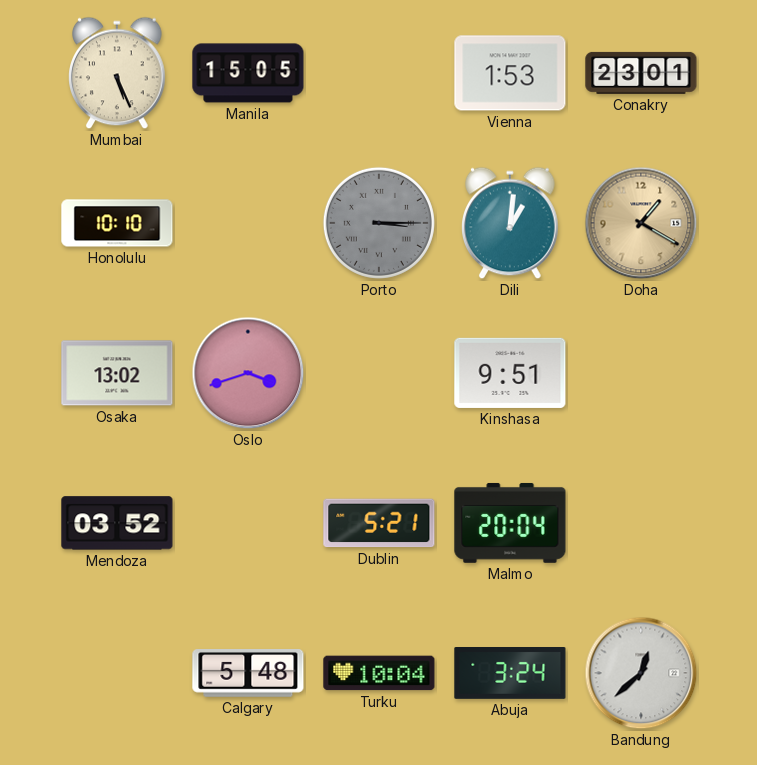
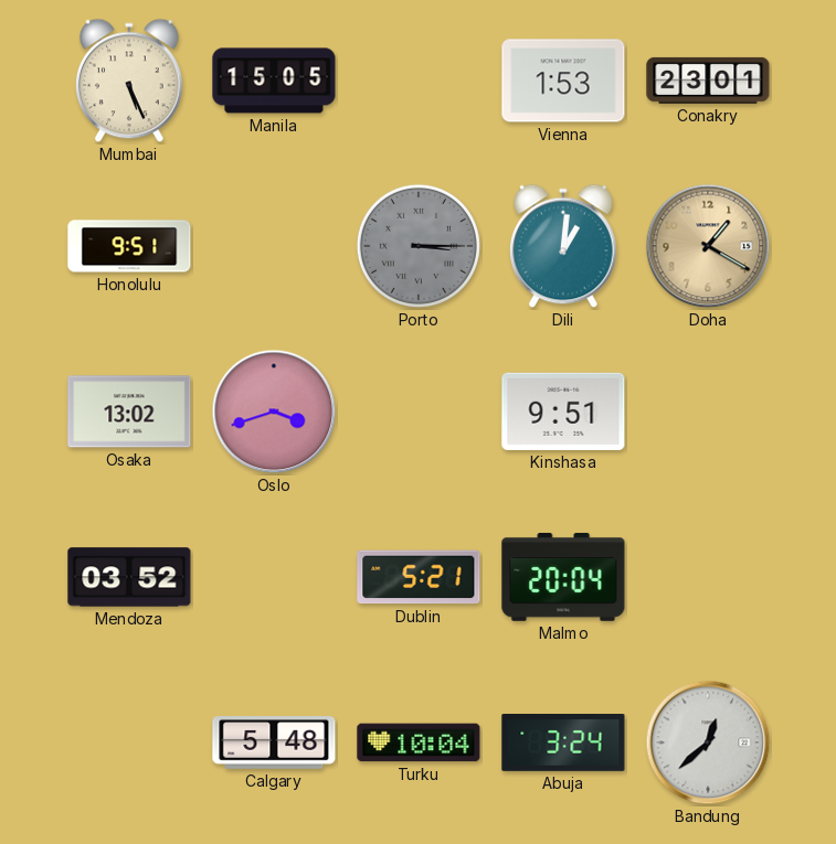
Honolulu: 10:10 -> 9:51 (129, 246)
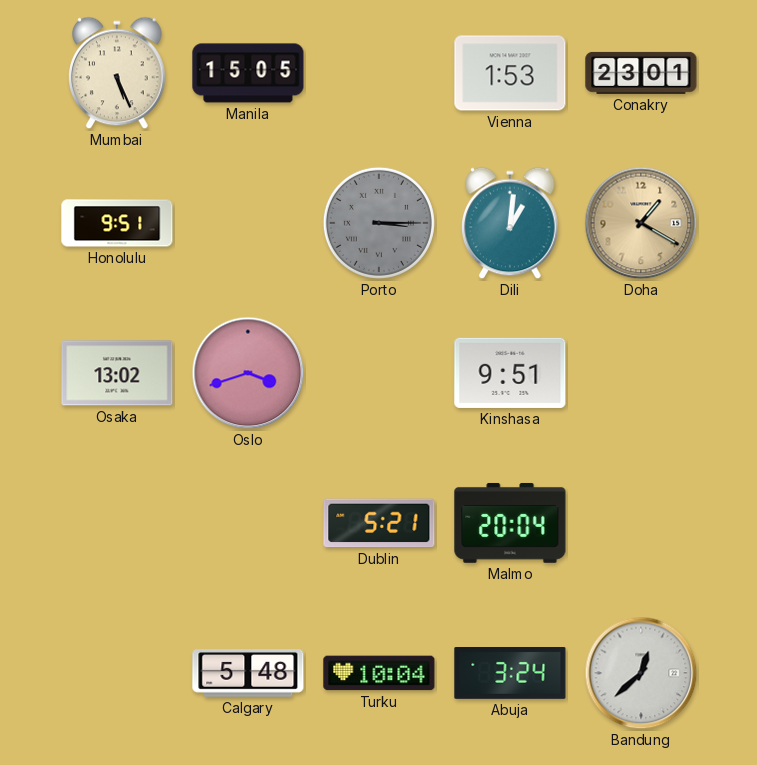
Mendoza: 03:52 -> none (129, 577)
